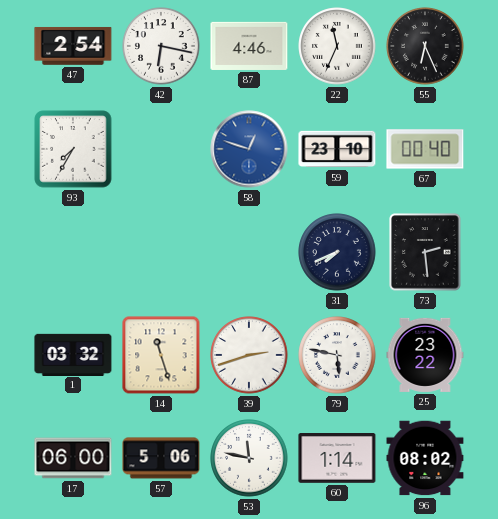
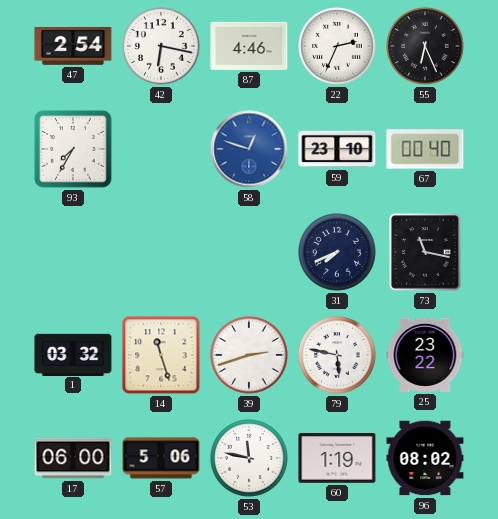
22: 11:34 -> 2:34 (337, 46)
73: 2:29 -> 11:17 (425, 252)
60: 1:14 -> 1:19 (337, 459)
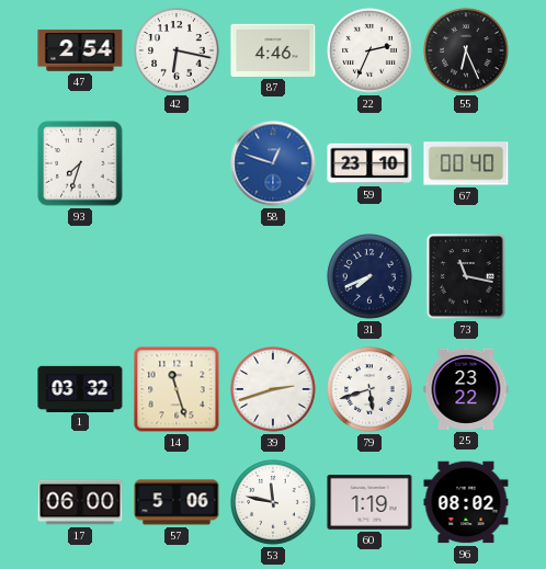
93: 7:35 -> 7:33 (80, 163)
79: 5:47 -> 5:42 (369, 389)
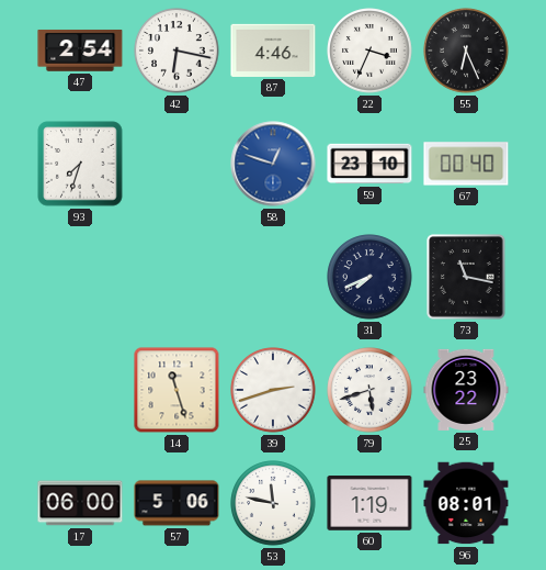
22: 2:34 -> 3:34 (369, 51)
1: 03:32 -> none (80, 388)
96: 08:02 -> 08:01 (466, 503)
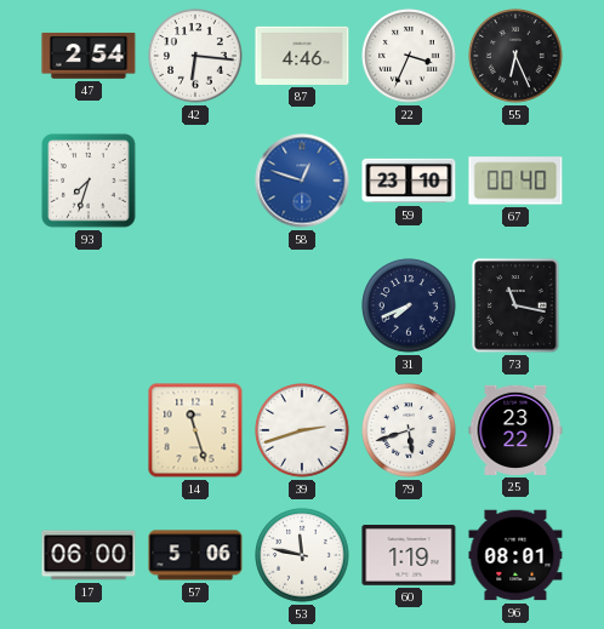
42: 6:17 -> 6:16 (195, 56)
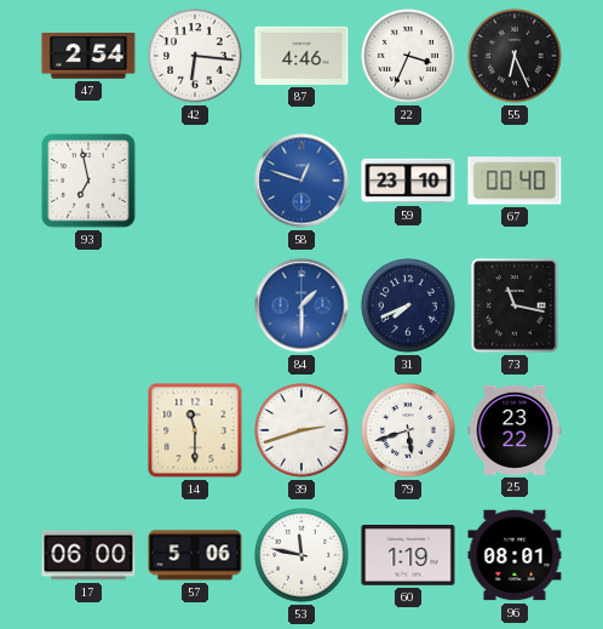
93: 7:33 -> 6:58 (88, 181)
84: none -> 1:30 (301, 305)
14: 11:27 -> 11:30 (195, 430)
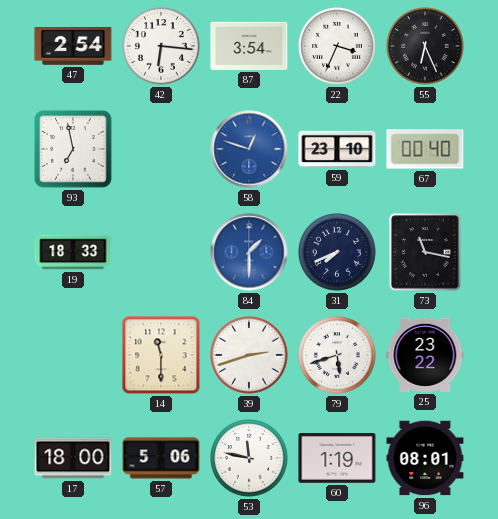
87: 4:46 -> 3:54 (249, 46)
19: none -> 18:33 (73, 252)
17: 06:00 -> 18:00 (73, 458)
